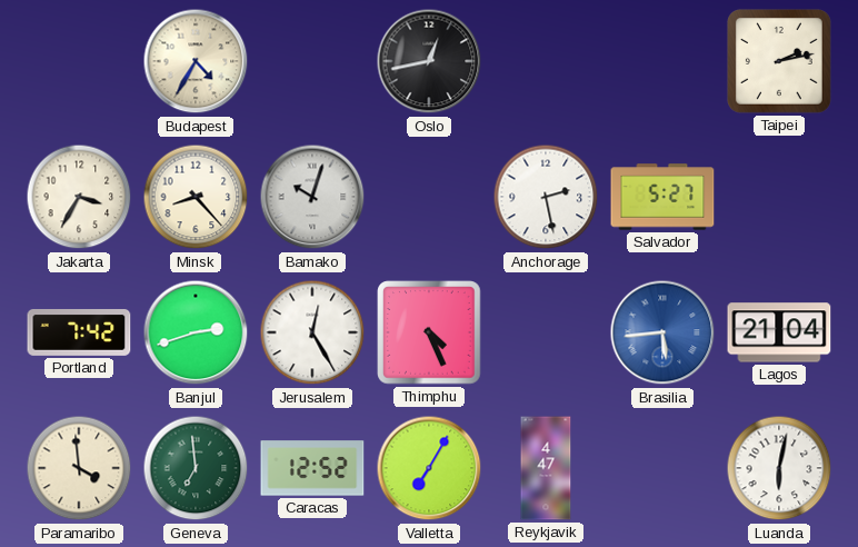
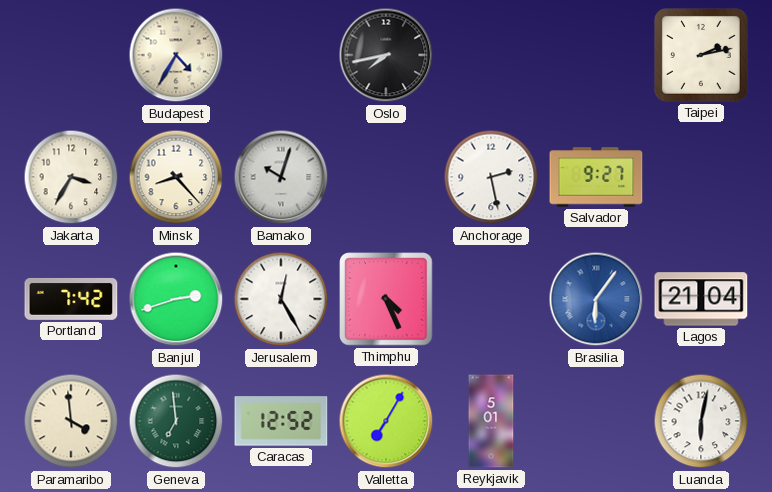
Oslo: 12:43 -> 7:43 (386, 55)
Salvador: 5:27 -> 9:27 (596, 177)
Brasilia: 5:44 -> 6:06 (596, 299)
Reykjavik: 4:47 -> 5:01 (491, 421)
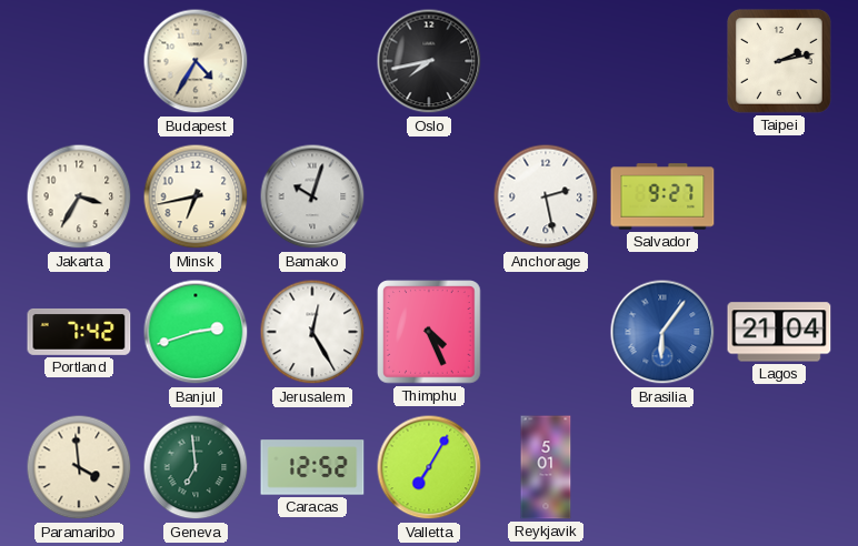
Minsk: 8:23 -> 6:43 (196, 196)
Luanda: 6:02 -> none (701, 421)
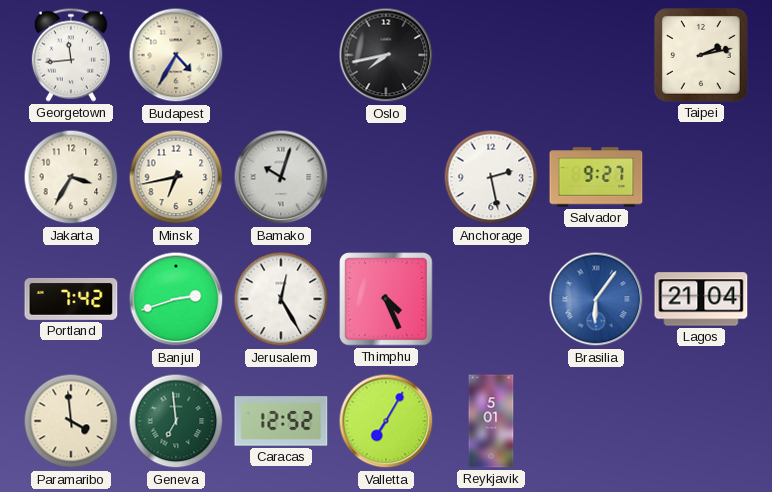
Georgetown: none -> 11:44 (71, 55)
